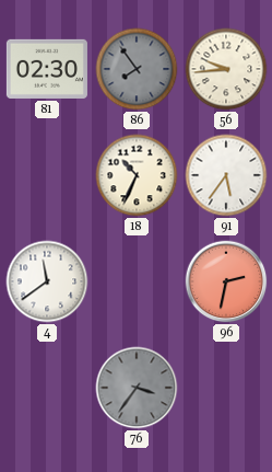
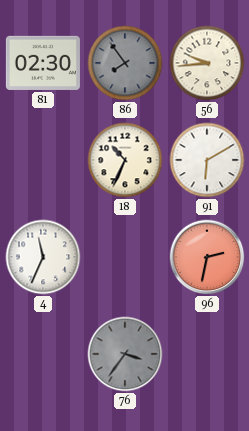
91: 5:36 -> 6:10 (207, 160)
4: 11:39 -> 11:34 (43, 257)
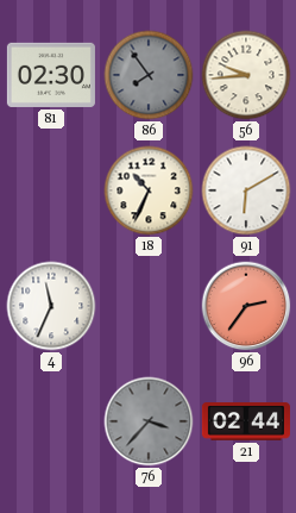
96: 2:32 -> 2:36 (246, 306)
76: 3:36 -> 3:37 (149, 421)
21: none -> 02:44 (246, 421)
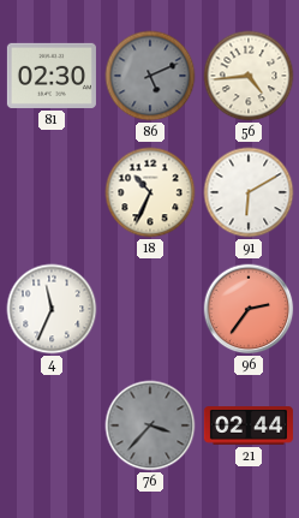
86: 7:54 -> 5:11 (150, 76)
56: 9:44 -> 4:44 (249, 76)
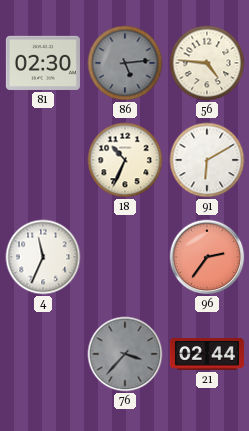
86: 5:11 -> 5:14 (125, 63)
56: 4:44 -> 4:46 (207, 63)
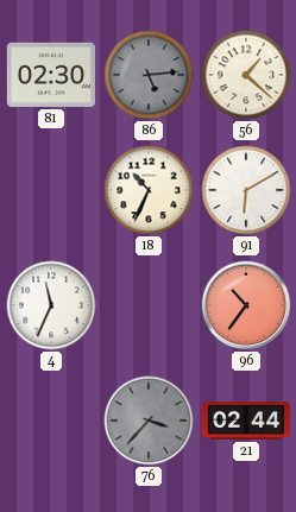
56: 4:46 -> 1:22 (246, 75)
96: 2:36 -> 10:36 (246, 305)
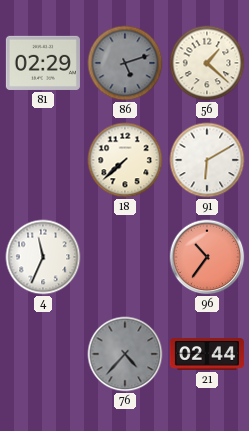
81: 02:30 -> 02:29 (43, 63)
86: 5:14 -> 5:12 (125, 63)
18: 10:34 -> 7:38 (125, 160)
76: 3:37 -> 4:37 (125, 354)
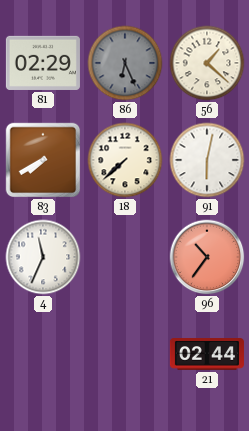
86: 5:12 -> 6:26 (125, 63)
83: none -> 7:40 (43, 160)
91: 6:10 -> 6:02 (207, 160)
76: 4:37 -> none (125, 354)
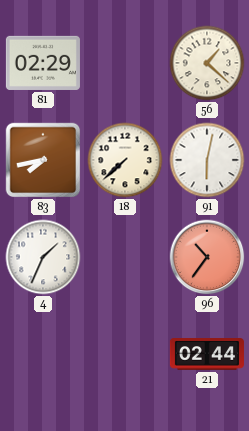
86: 6:26 -> none (125, 63)
83: 7:40 -> 7:43 (43, 160)
4: 11:34 -> 1:34 (43, 257)
